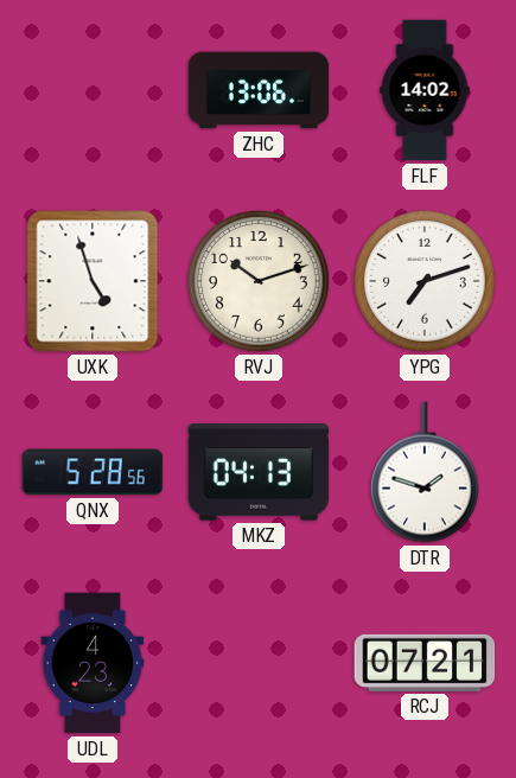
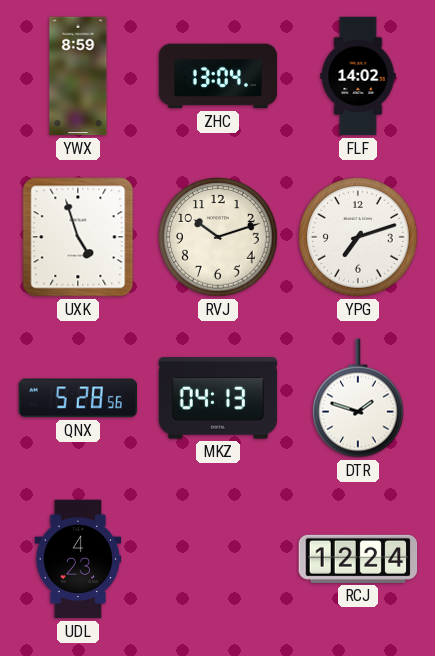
YWX: none -> 8:59 (78, 76)
ZHC: 13:06 -> 13:04 (218, 76)
RCJ: 07:21 -> 12:24 (358, 559)
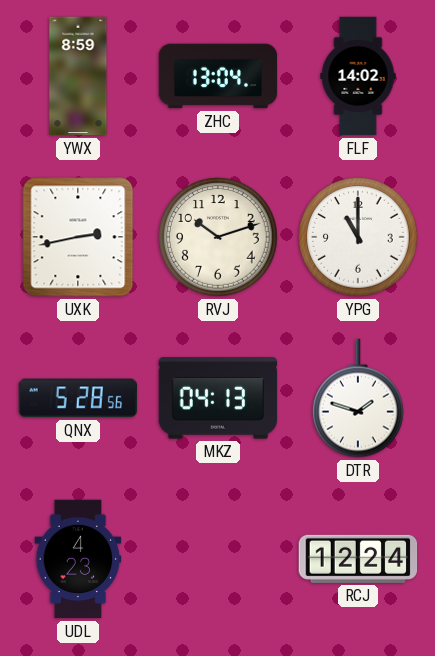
UXK: 4:57 -> 2:43 (78, 237)
YPG: 7:12 -> 11:00 (358, 237)
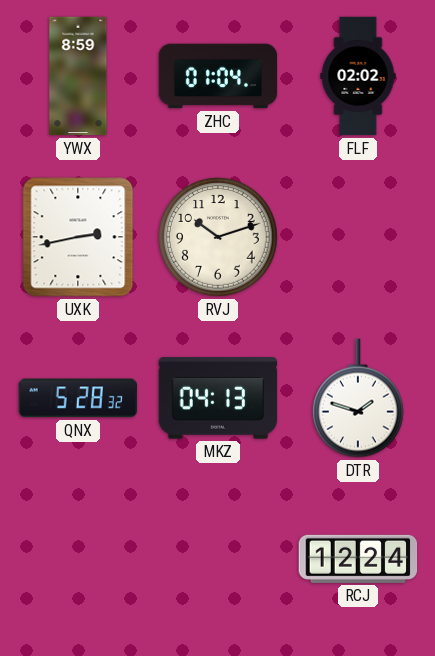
ZHC: 13:04 -> 01:04 (218, 76)
FLF: 14:02 -> 02:02 (358, 76)
YPG: 11:00 -> none (358, 237)
QNX: 5:28:56 -> 5:28:32 (78, 398)
UDL: 4:23 -> none (78, 559)
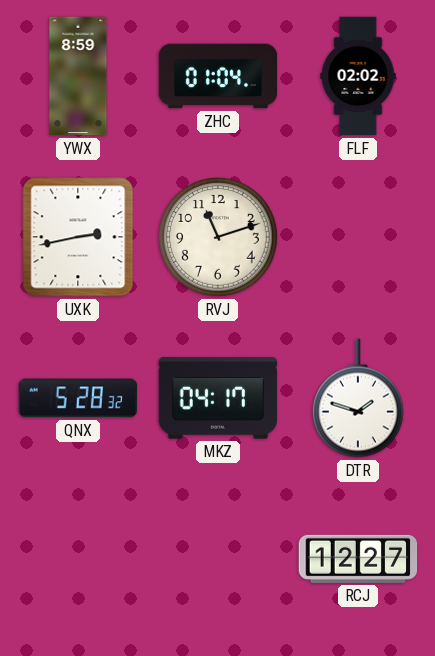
RVJ: 10:12 -> 11:12 (218, 237)
MKZ: 04:13 -> 04:17 (218, 398)
RCJ: 12:24 -> 12:27 (358, 559)
